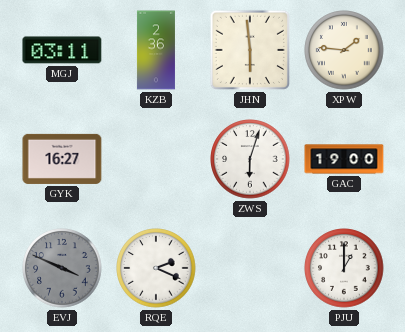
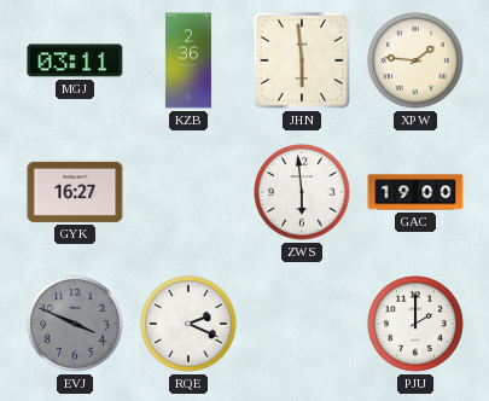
ZWS: 6:03 -> 5:59 (302, 192)
PJU: 1:00 -> 2:00 (415, 324)
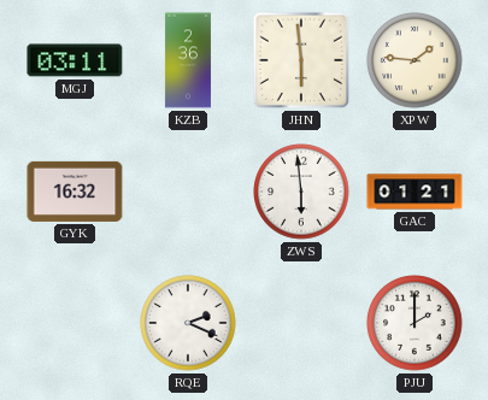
GYK: 16:27 -> 16:32 (75, 192)
GAC: 19:00 -> 01:21 (414, 192)
EVJ: 3:49 -> none (75, 324)
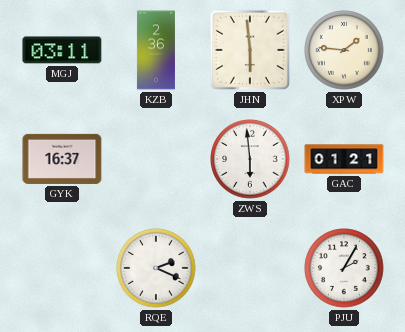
GYK: 16:32 -> 16:37 (62, 159)
PJU: 2:00 -> 2:05 (344, 268)
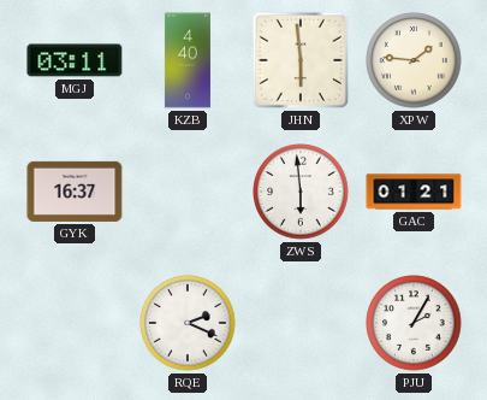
KZB: 2:36 -> 4:40 (188, 60)
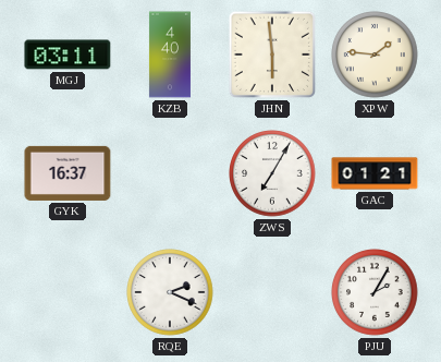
ZWS: 5:59 -> 7:05 (272, 173)
